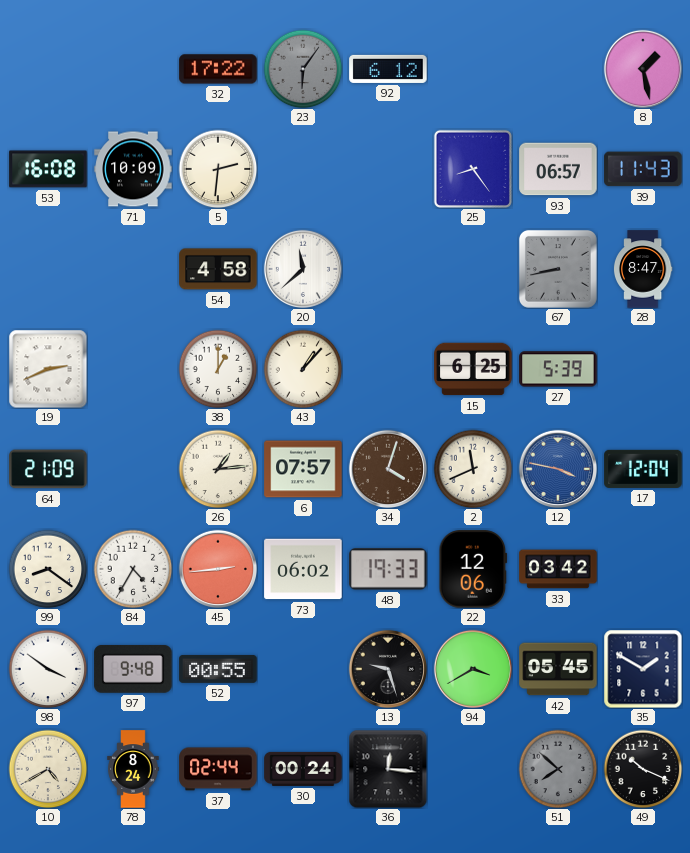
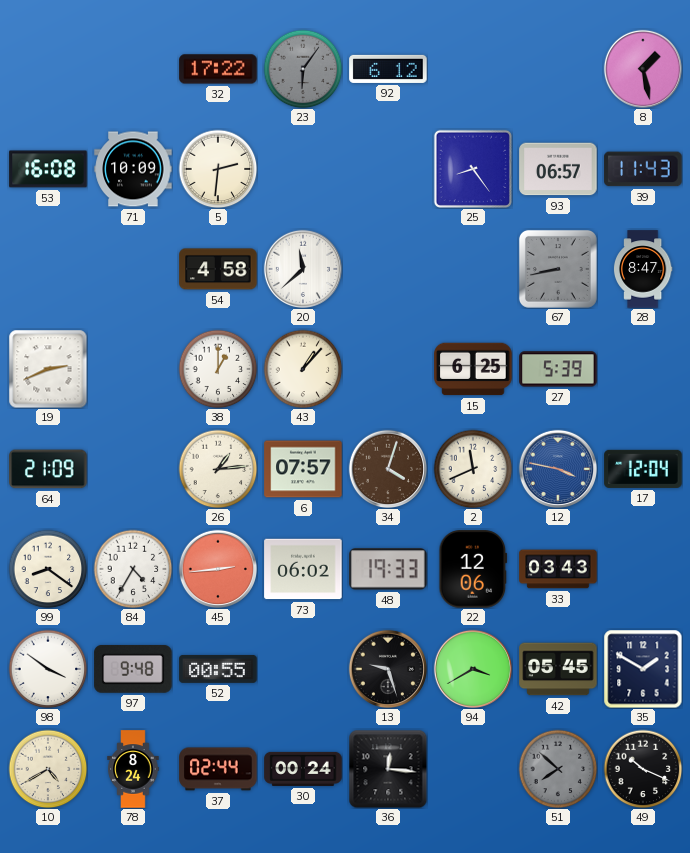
33: 03:42 -> 03:43 (558, 569)
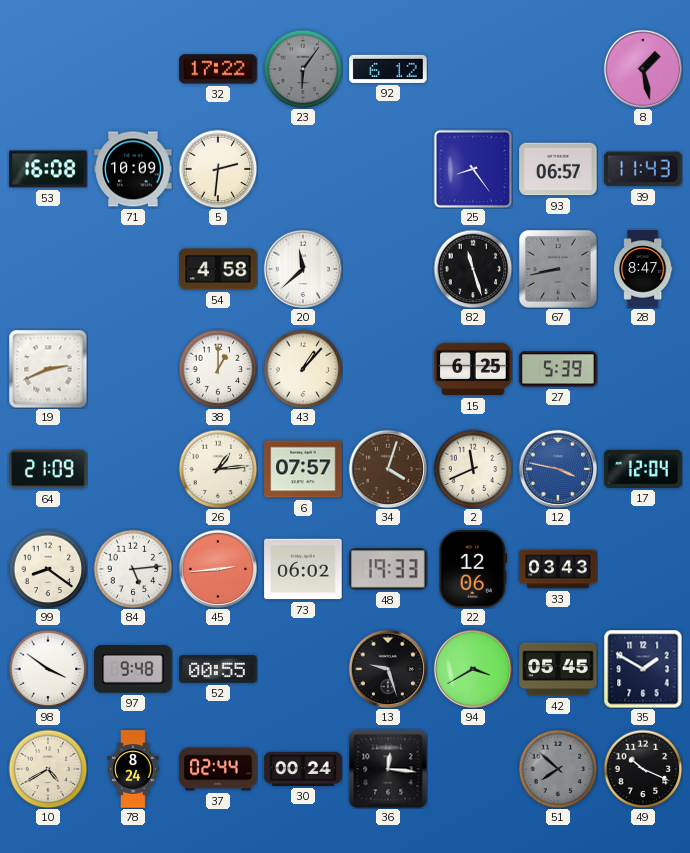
82: none -> 11:27 (473, 269)
84: 4:35 -> 5:14 (133, 569)
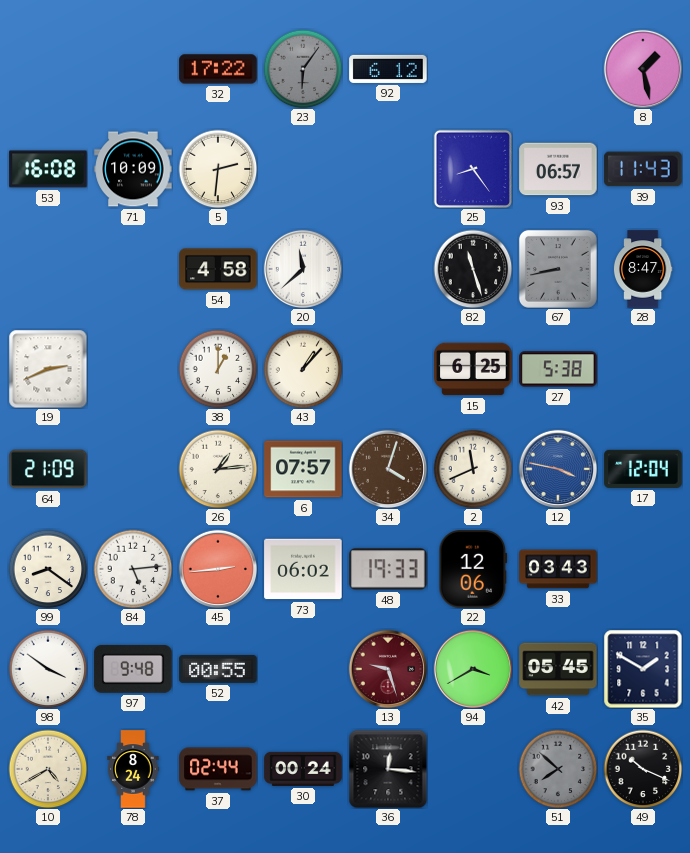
27: 5:39 -> 5:38 (558, 369)
13 dial: black -> burgundy (387, 668)
